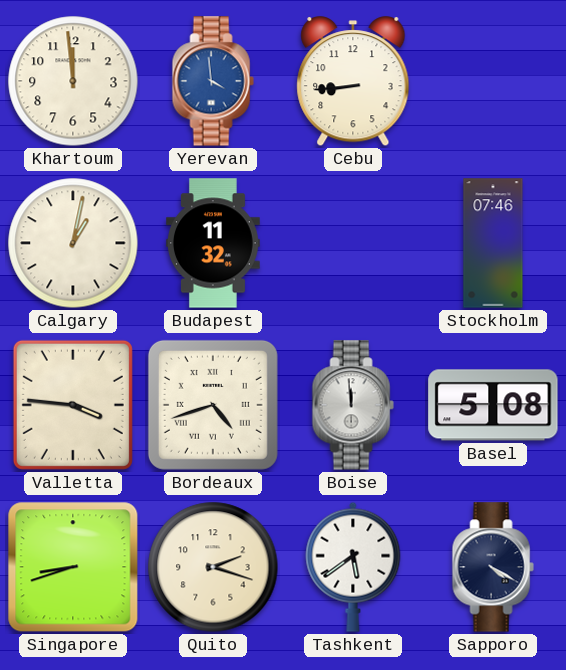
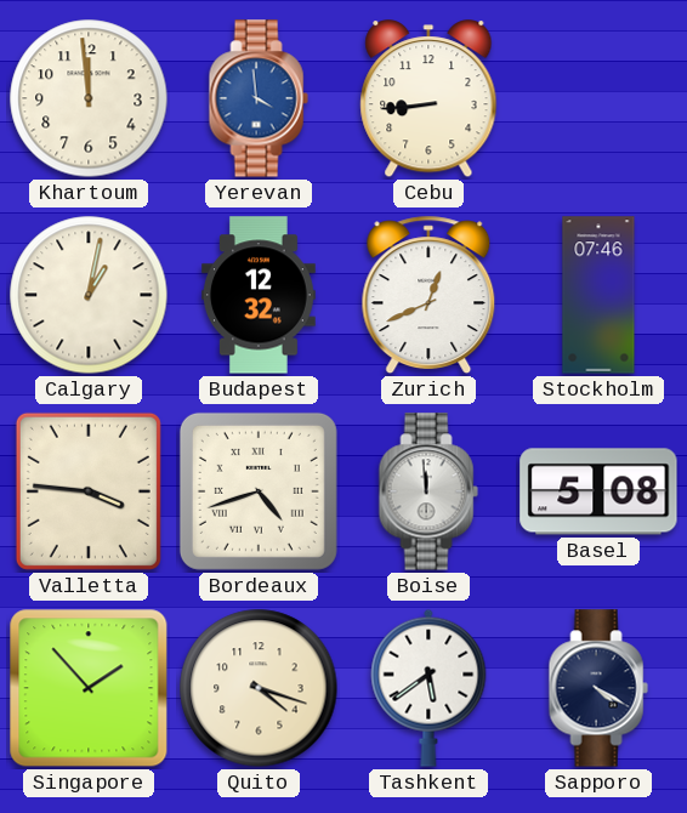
Budapest: 11:32 -> 12:32 (259, 295)
Zurich: none -> 12:41 (428, 295)
Singapore: 8:42 -> 1:53 (89, 688)
Quito: 2:18 -> 4:18 (259, 688)
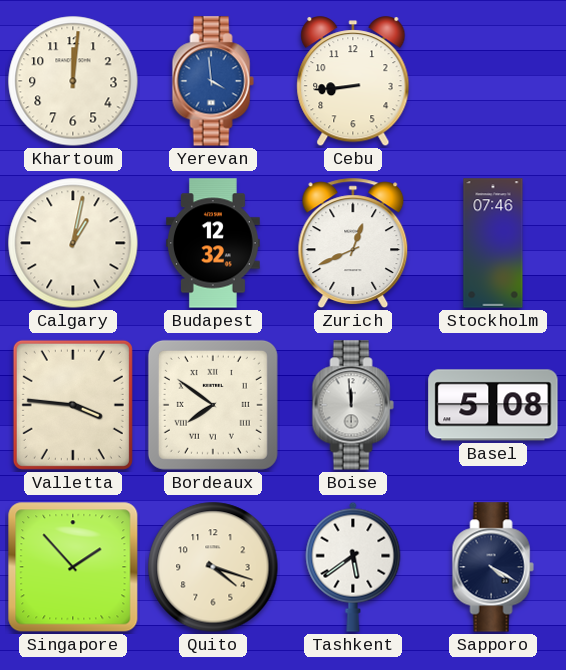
Khartoum: 11:59 -> 12:01 (73, 81)
Bordeaux: 4:42 -> 7:51 (213, 405)
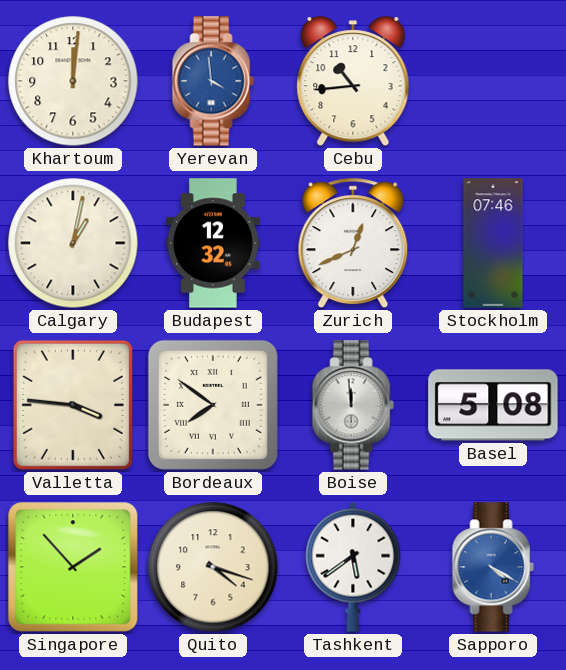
Cebu: 8:44 -> 10:44 (353, 82)
Sapporo dial: navy -> blue (493, 567)
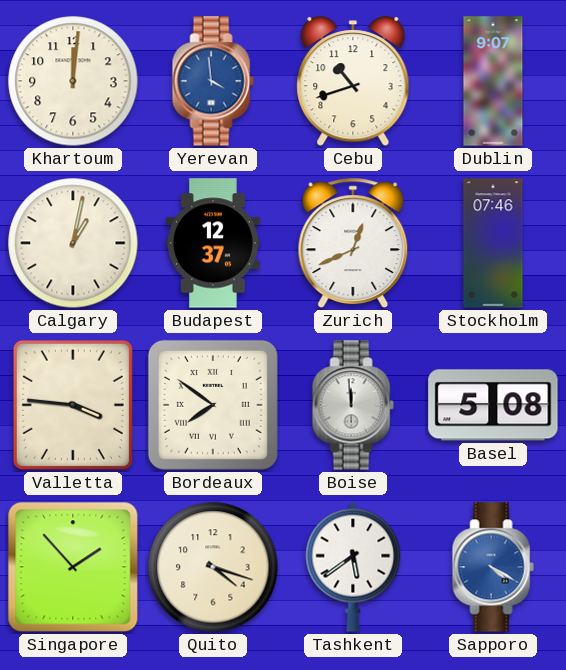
Cebu: 10:44 -> 10:42 (353, 82)
Dublin: none -> 9:07 (493, 81)
Budapest: 12:32 -> 12:37 (213, 243)
